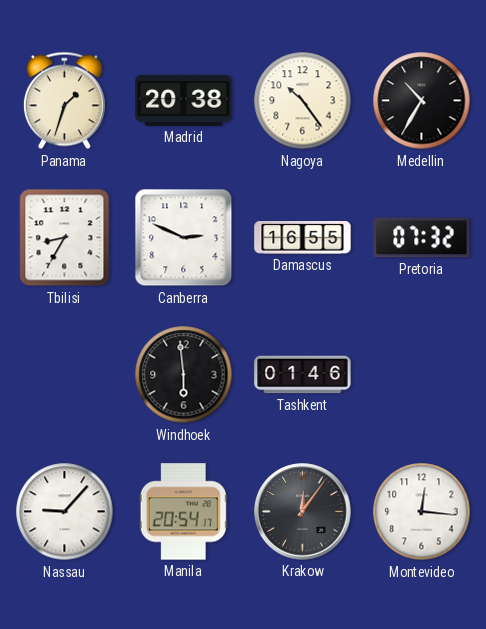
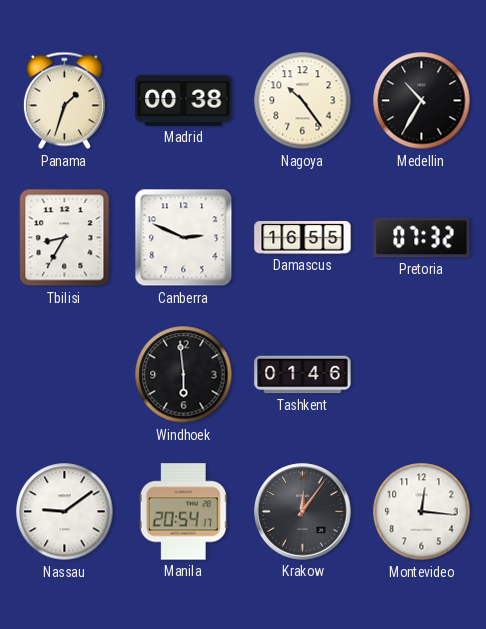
Madrid: 20:38 -> 00:38 (184, 100)
Nassau: 9:07 -> 9:09 (65, 512)
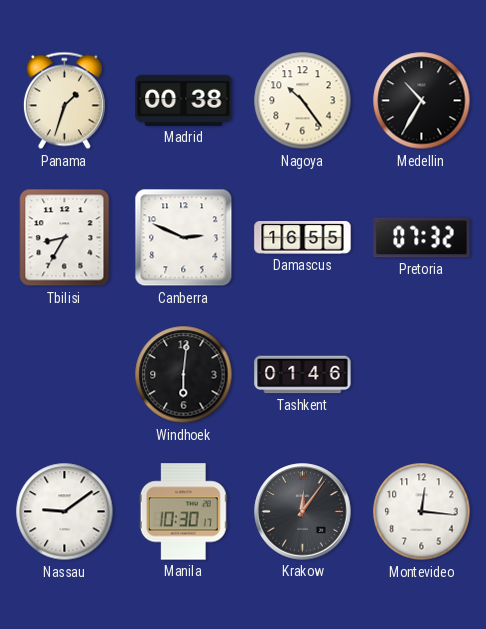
Windhoek: 5:59 -> 6:01 (184, 375)
Manila: 20:54 -> 10:30 (183, 512)
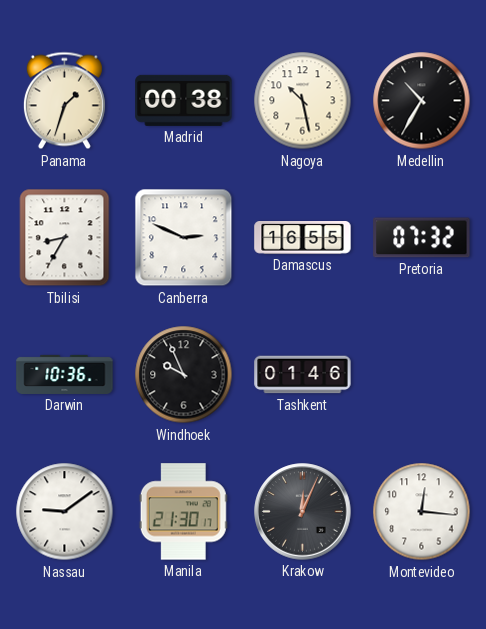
Nagoya: 10:24 -> 10:28 (303, 101)
Darwin: none -> 10:36 (65, 374)
Windhoek: 6:01 -> 9:56 (184, 375)
Manila: 10:30 -> 21:30 (183, 512)
Krakow: 12:06 -> 12:04 (303, 512)
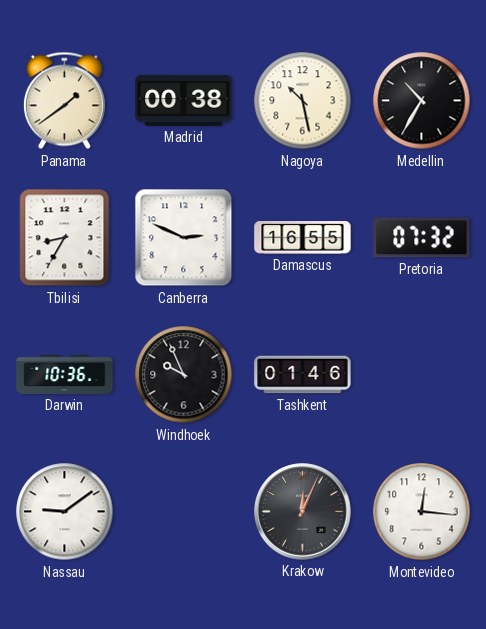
Panama: 1:33 -> 1:39 (64, 101)
Manila: 21:30 -> none (183, 512)
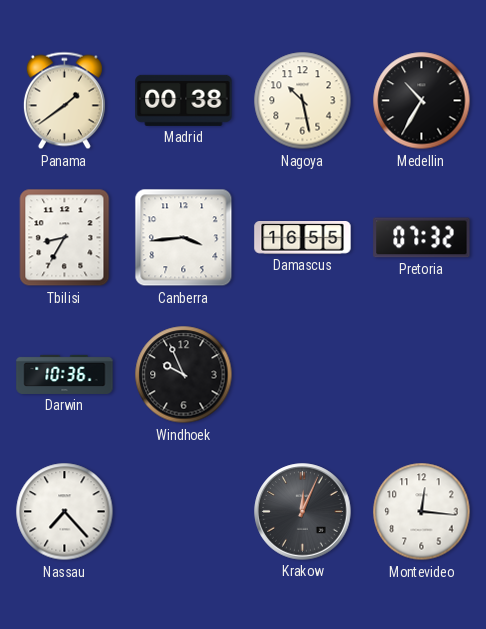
Canberra: 2:49 -> 3:44 (184, 238)
Tashkent: 01:46 -> none (303, 375)
Nassau: 9:09 -> 7:23 (65, 512)
